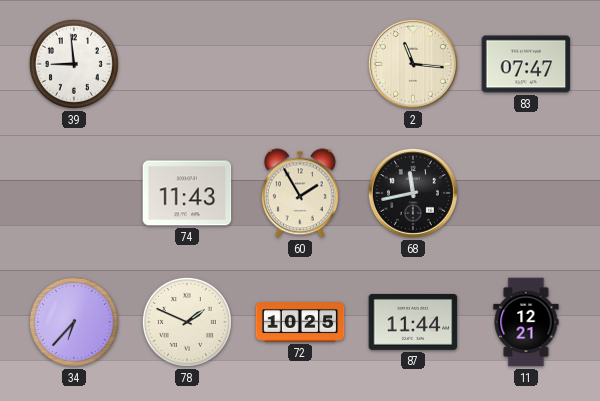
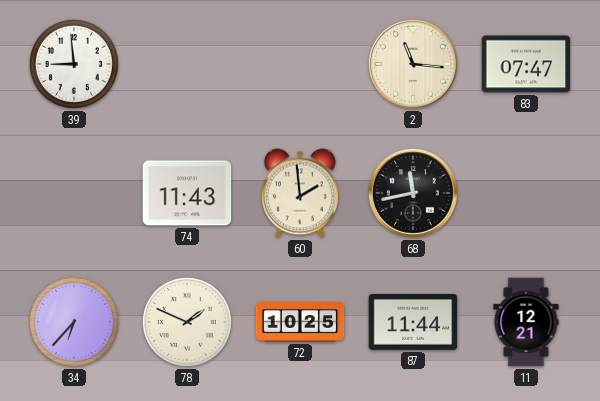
60: 1:55 -> 1:59 (300, 193)
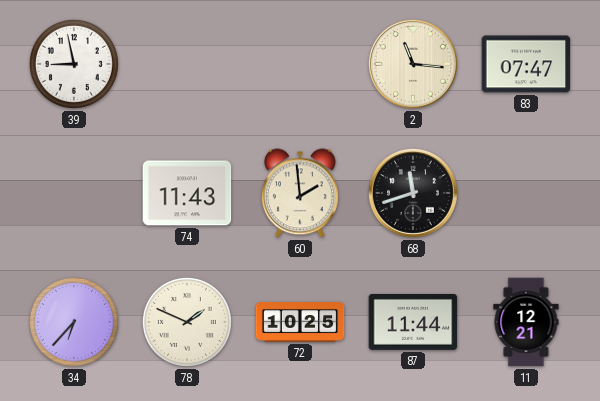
39: 8:59 -> 8:58 (74, 64)
68: 11:43 -> 11:42 (413, 193)
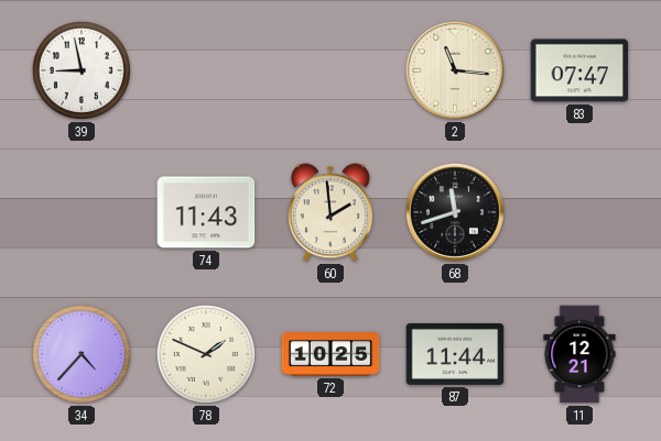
34: 6:37 -> 4:37 (82, 354)
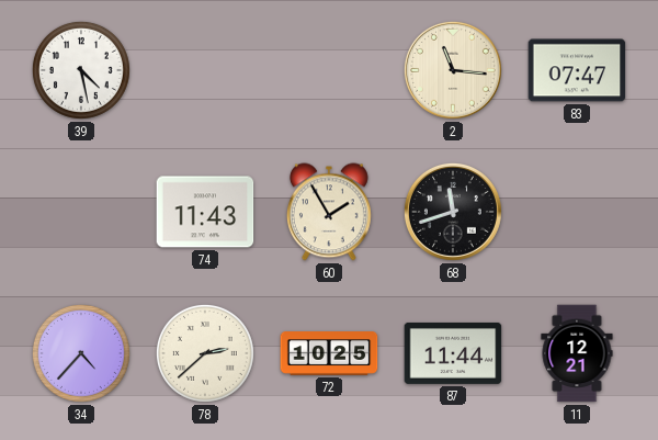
39: 8:58 -> 4:28 (81, 70)
60: 1:59 -> 1:55 (329, 212)
78: 1:49 -> 2:38 (205, 353)
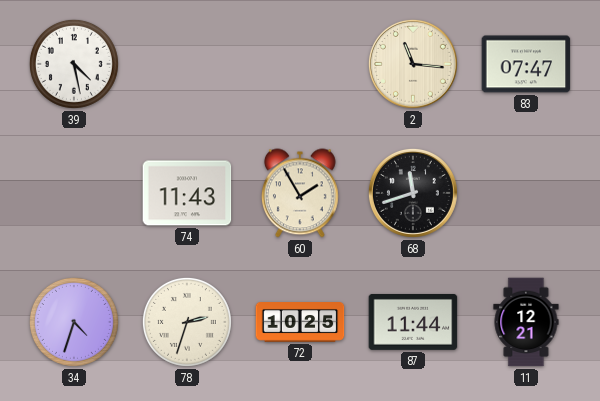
34: 4:37 -> 4:33 (74, 322)
78: 2:38 -> 2:33 (187, 322)
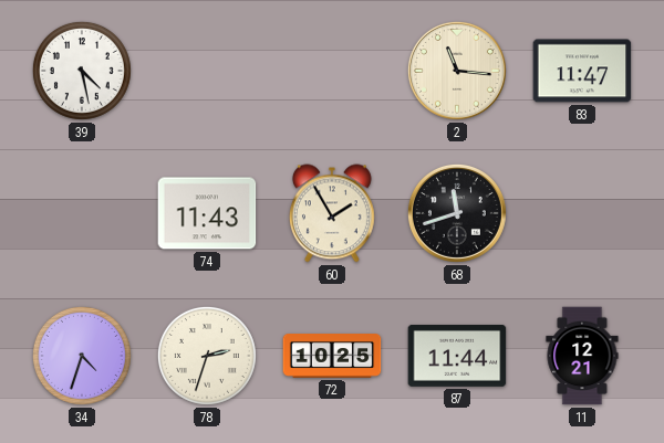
83: 07:47 -> 11:47 (582, 71)
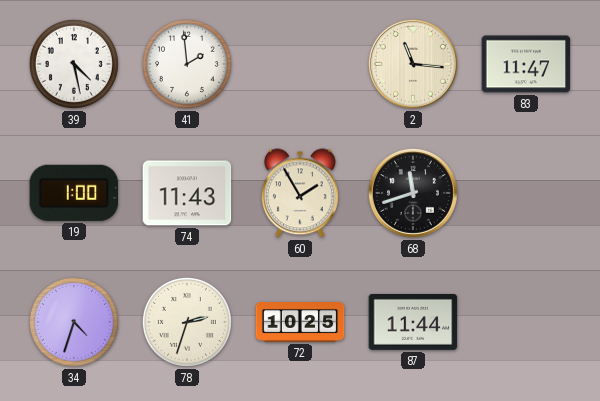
41: none -> 1:59 (187, 64)
19: none -> 1:00 (74, 193)
11: 12:21 -> none (582, 356)
